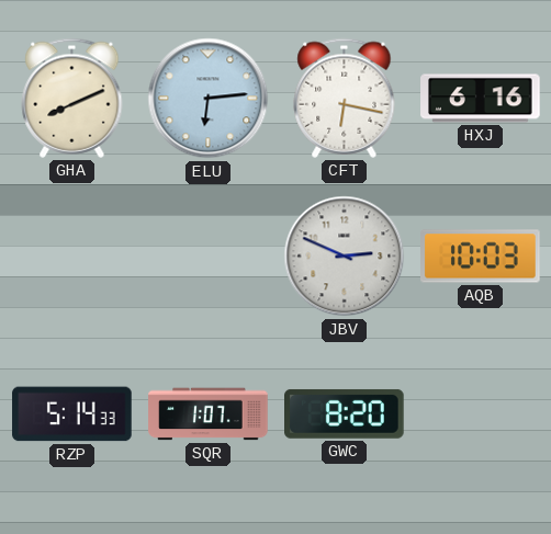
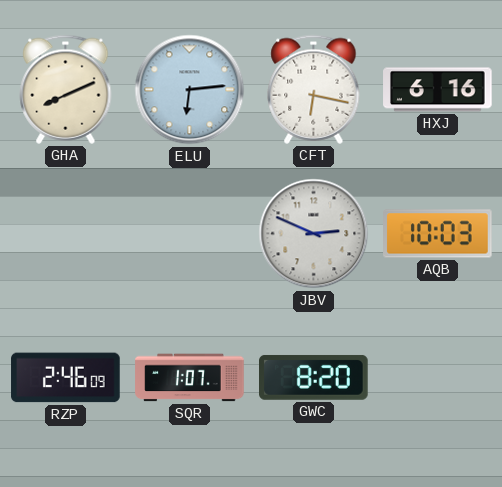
RZP: 5:14 -> 2:46 (66, 378)
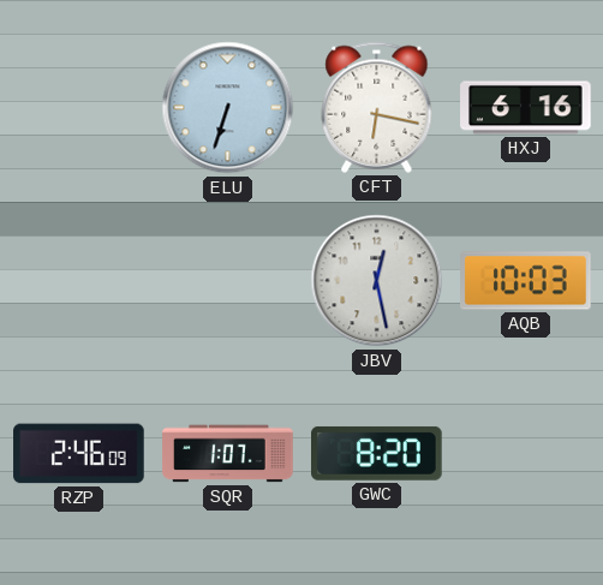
GHA: 8:11 -> none (66, 89)
ELU: 6:14 -> 6:33 (228, 108)
JBV: 2:49 -> 12:28 (377, 281)
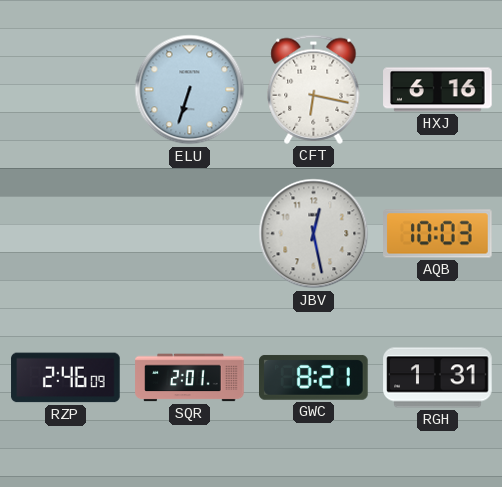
SQR: 1:07 -> 2:01 (190, 378)
GWC: 8:20 -> 8:21 (314, 377)
RGH: none -> 1:31 (438, 378)
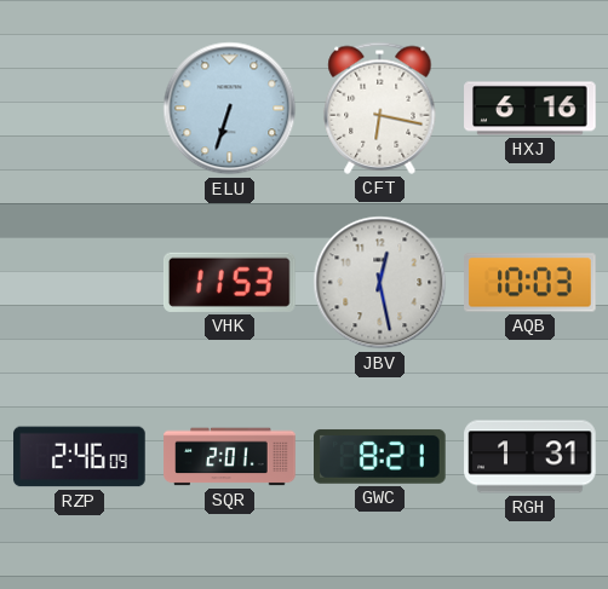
VHK: none -> 11:53 (229, 282)
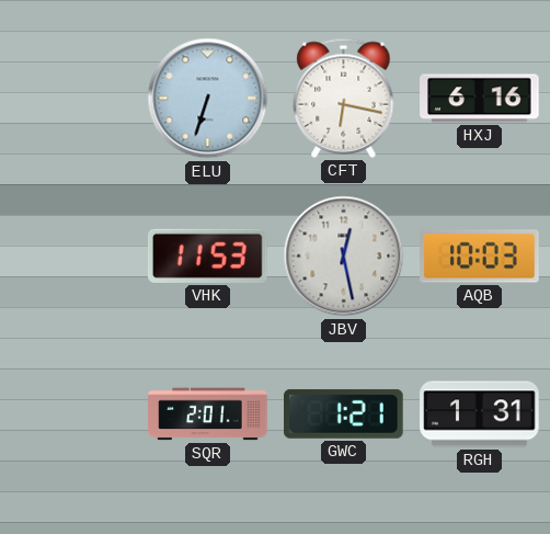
RZP: 2:46 -> none (80, 457)
GWC: 8:21 -> 1:21 (344, 413)
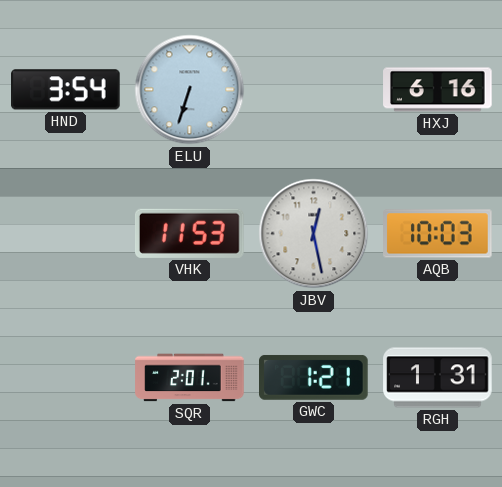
HND: none -> 3:54 (66, 90)
CFT: 6:17 -> none (344, 98)
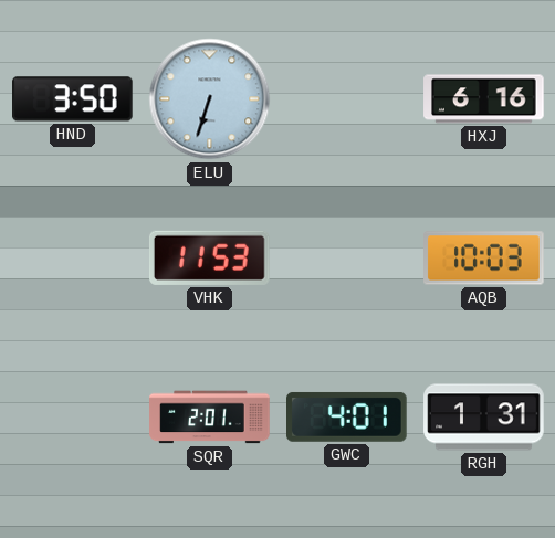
HND: 3:54 -> 3:50 (73, 99)
JBV: 12:28 -> none (314, 234)
GWC: 1:21 -> 4:01 (347, 416)
